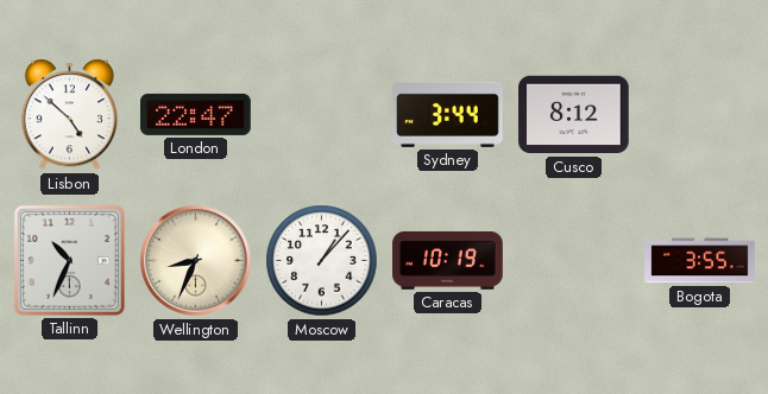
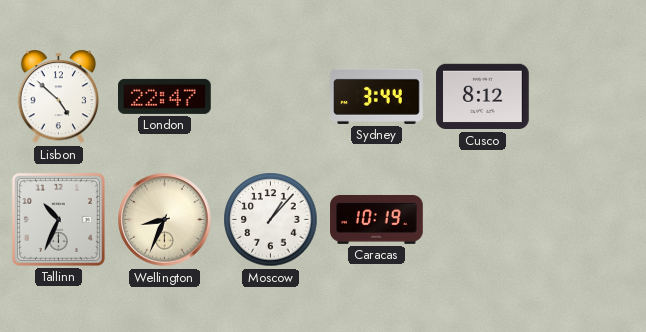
Bogota: 3:55 -> none (700, 261)
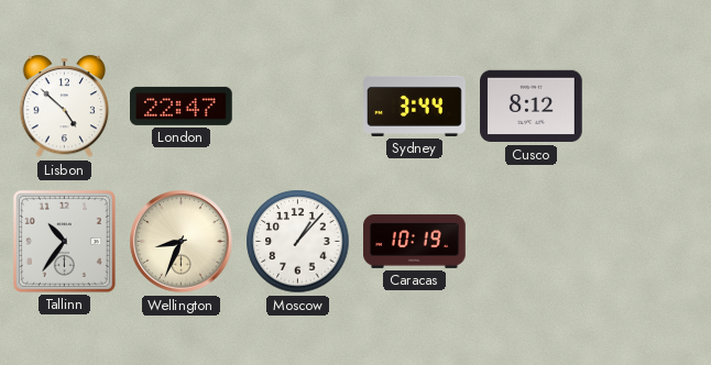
Tallinn: 10:34 -> 10:36 (64, 241)
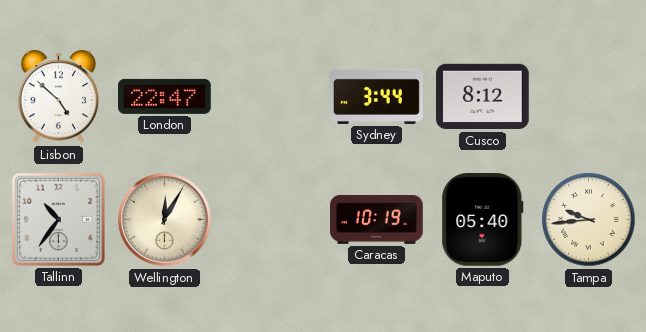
Wellington: 8:34 -> 12:05 (165, 220)
Moscow: 1:07 -> none (298, 242)
Maputo: none -> 05:40 (483, 220)
Tampa: none -> 9:44 (589, 220)
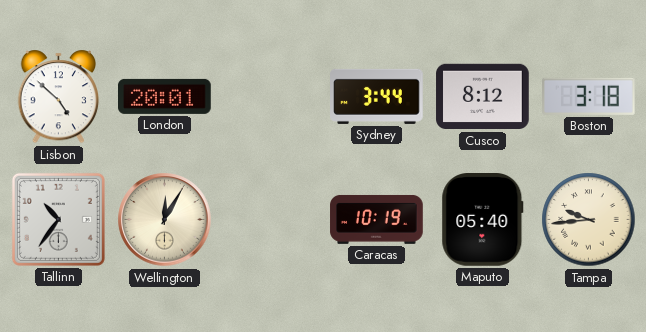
London: 22:47 -> 20:01 (165, 96)
Boston: none -> 3:18 (589, 96)
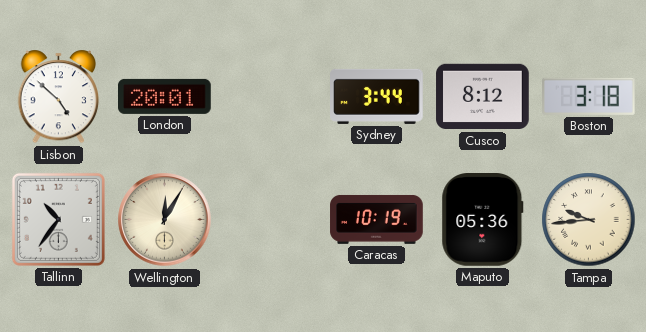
Maputo: 05:40 -> 05:36 (483, 220)
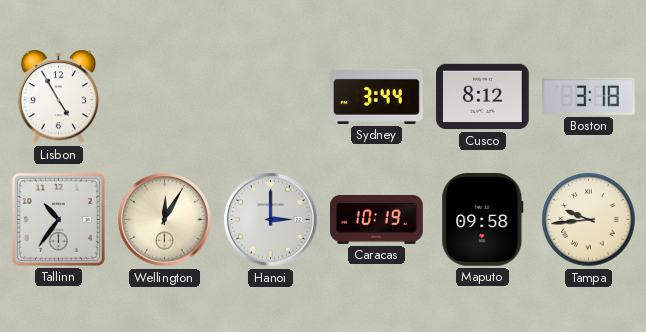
Lisbon: 4:52 -> 4:55 (59, 97)
London: 20:01 -> none (165, 96)
Hanoi: none -> 3:00 (271, 220)
Maputo: 05:36 -> 09:58 (483, 220)
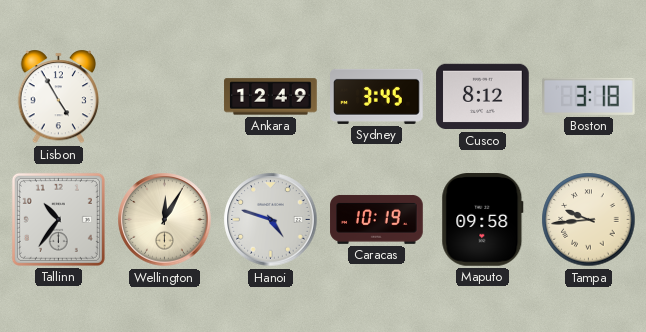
Ankara: none -> 12:49 (271, 97)
Sydney: 3:44 -> 3:45 (377, 96)
Hanoi: 3:00 -> 4:48 (271, 220)
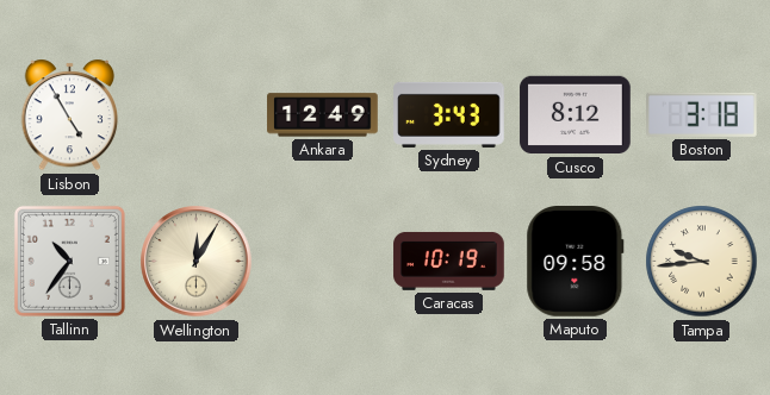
Sydney: 3:45 -> 3:43 (449, 114)
Hanoi: 4:48 -> none (271, 220)
